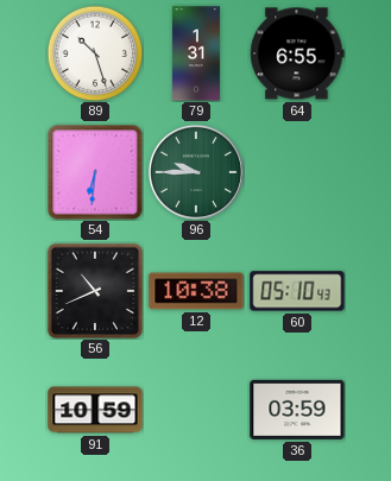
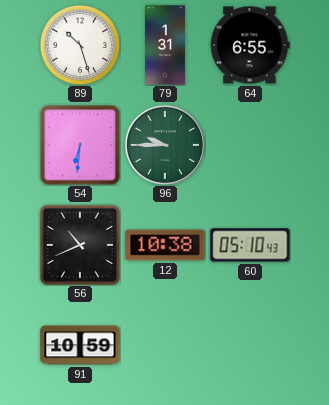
36: 03:59 -> none (297, 410)
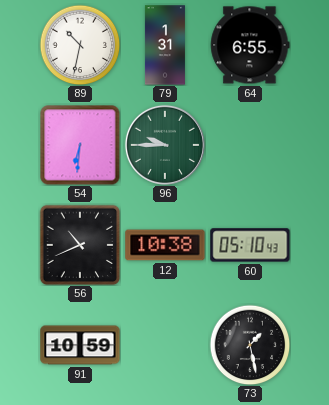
89: 10:27 -> 10:32 (80, 45)
73: none -> 1:28 (250, 345)
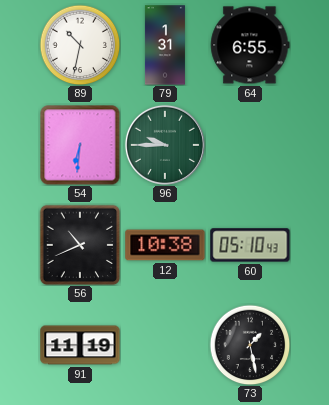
91: 10:59 -> 11:19 (80, 345)
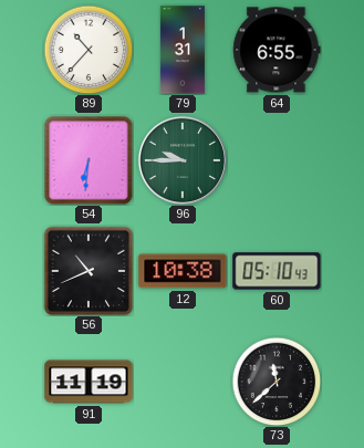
89: 10:32 -> 10:37 (89, 50)
73: 1:28 -> 11:38 (277, 382)
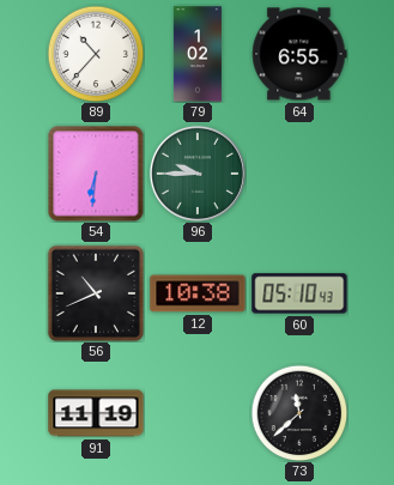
79: 1:31 -> 1:02 (198, 54)
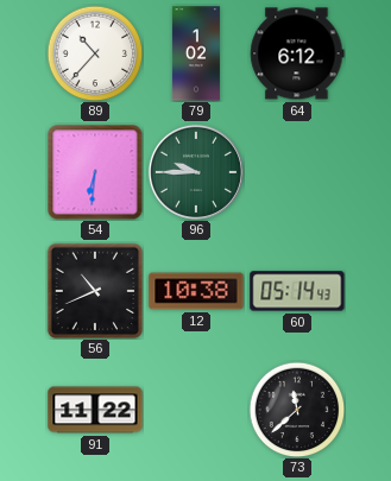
64: 6:55 -> 6:12 (297, 53)
60: 05:10 -> 05:14 (297, 291)
91: 11:19 -> 11:22 (95, 410)
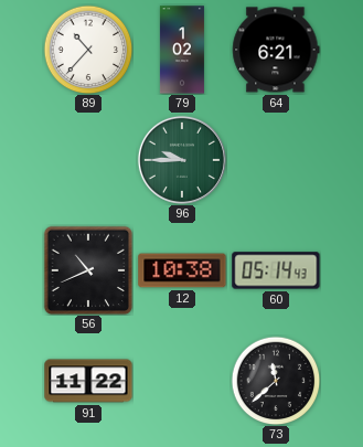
64: 6:12 -> 6:21 (276, 50)
54: 6:31 -> none (95, 172)
